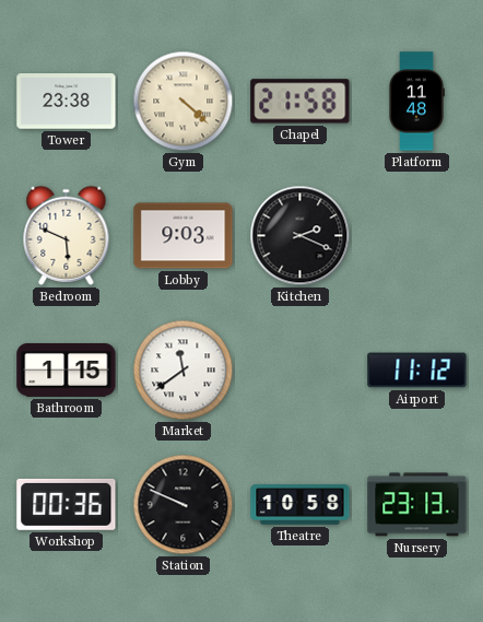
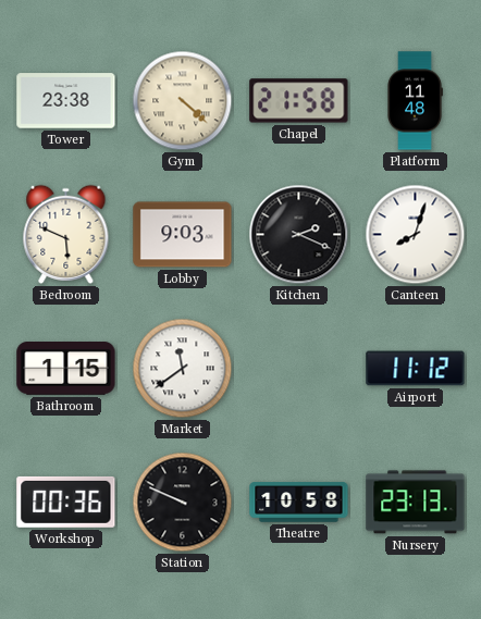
Canteen: none -> 8:03 (416, 235)
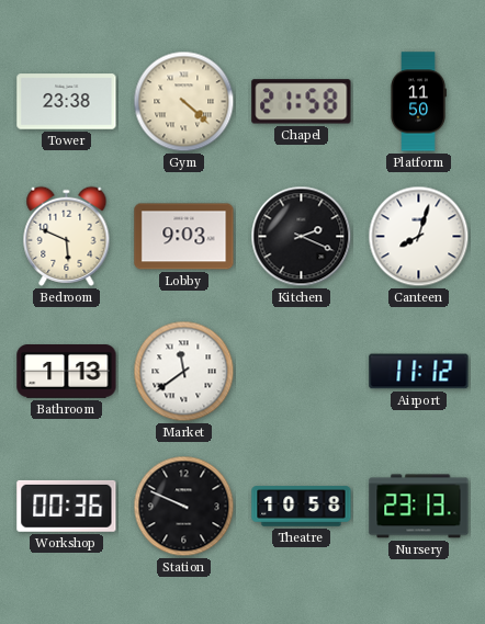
Platform: 11:48 -> 11:50 (419, 102)
Bathroom: 1:15 -> 1:13 (67, 372)
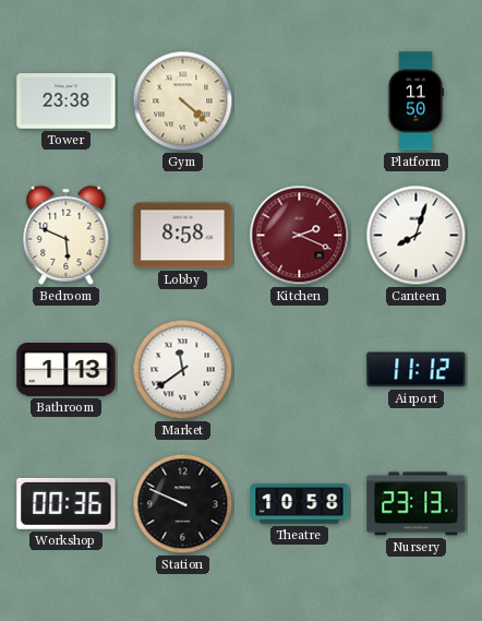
Chapel: 21:58 -> none (302, 102)
Lobby: 9:03 -> 8:58 (183, 236)
Kitchen dial: black -> burgundy (300, 236)
